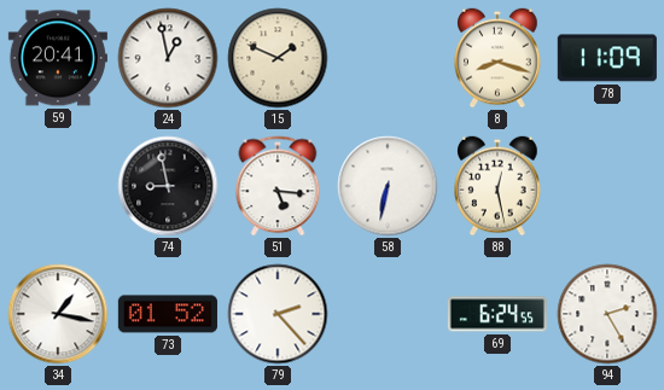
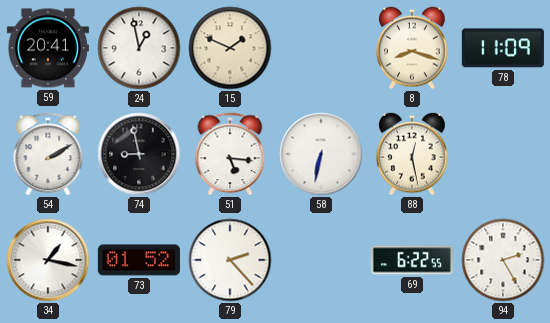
54: none -> 2:10 (48, 154)
69: 6:24 -> 6:22 (412, 260)
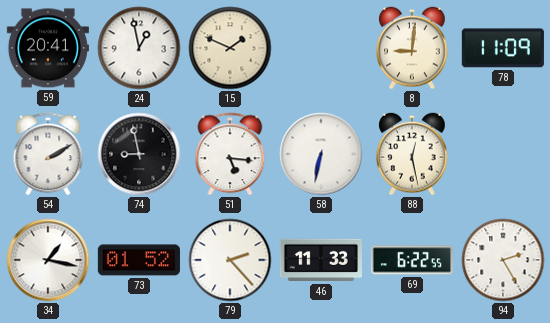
8: 8:18 -> 9:01 (412, 48)
46: none -> 11:33 (321, 260)
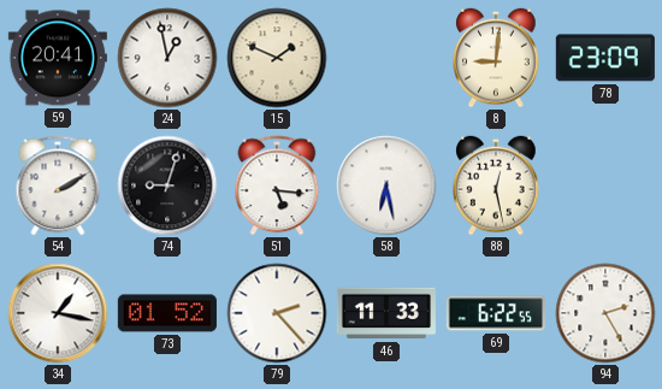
78: 11:09 -> 23:09 (605, 58)
74: 8:58 -> 9:03 (167, 185)
58: 6:32 -> 6:28 (386, 185)
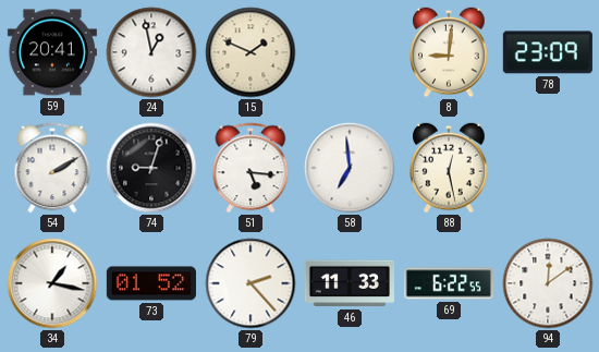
58: 6:28 -> 6:59 (350, 168)
94: 2:25 -> 12:09 (548, 283)
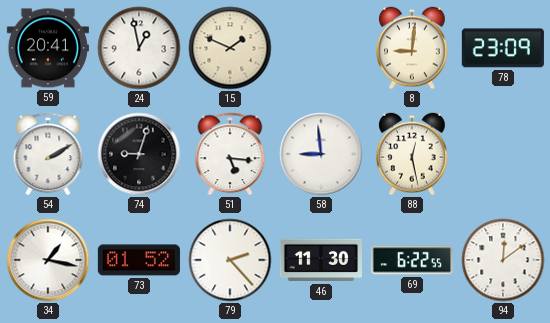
58: 6:59 -> 8:59 (321, 154)
46: 11:33 -> 11:30 (321, 260)
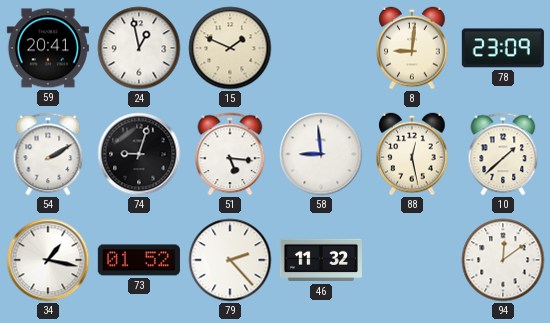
10: none -> 1:38 (503, 154)
46: 11:30 -> 11:32 (321, 260)
69: 6:22 -> none (412, 260)
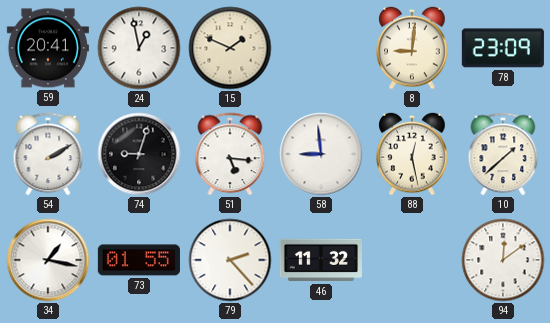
73: 01:52 -> 01:55 (139, 260)
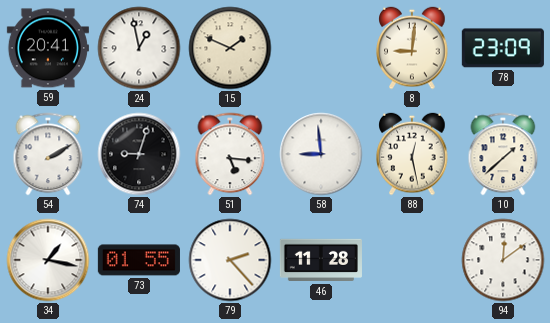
46: 11:32 -> 11:28 (321, 260)
